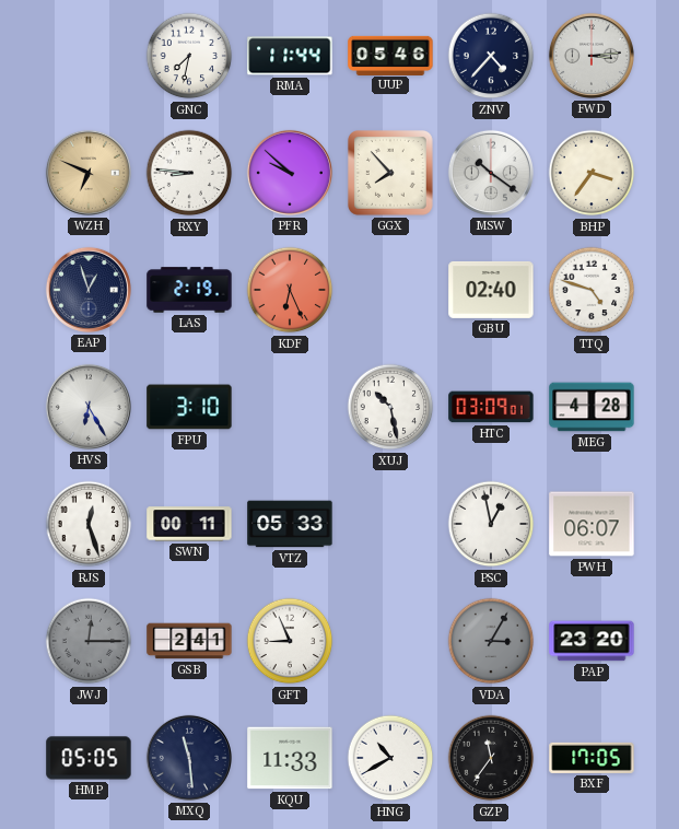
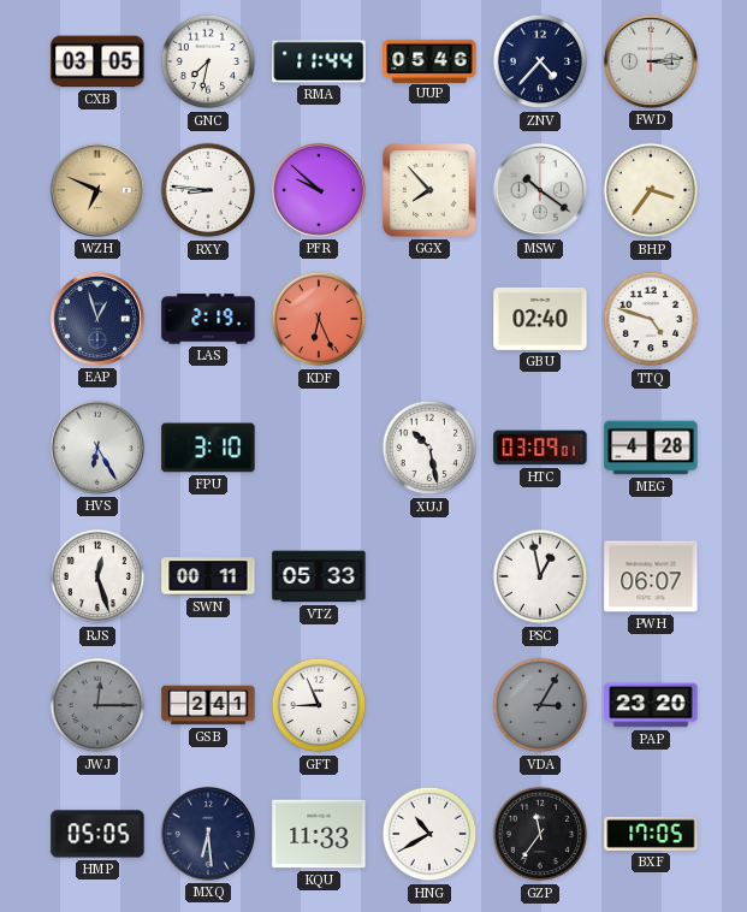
CXB: none -> 03:05 (97, 61)
MXQ: 11:29 -> 6:29 (208, 834)
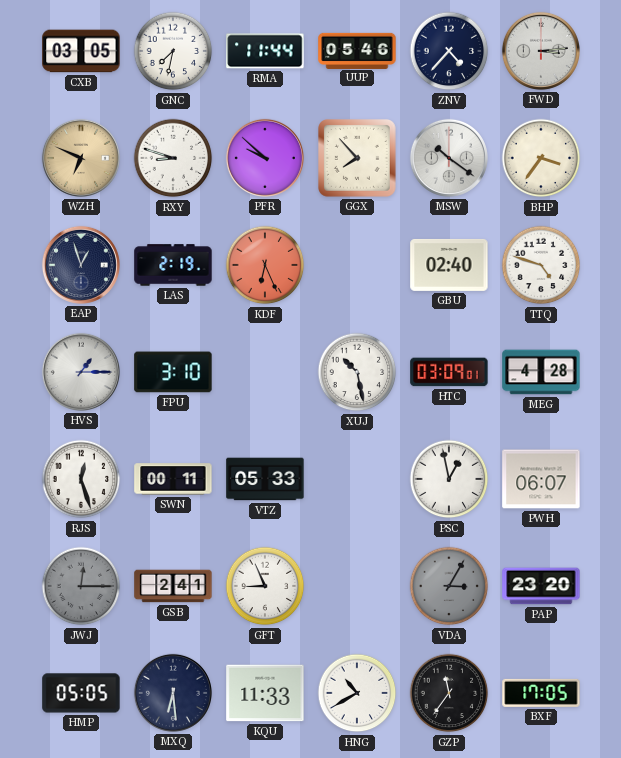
RXY: 8:46 -> 8:48 (173, 158)
HVS: 6:25 -> 1:15 (81, 372)
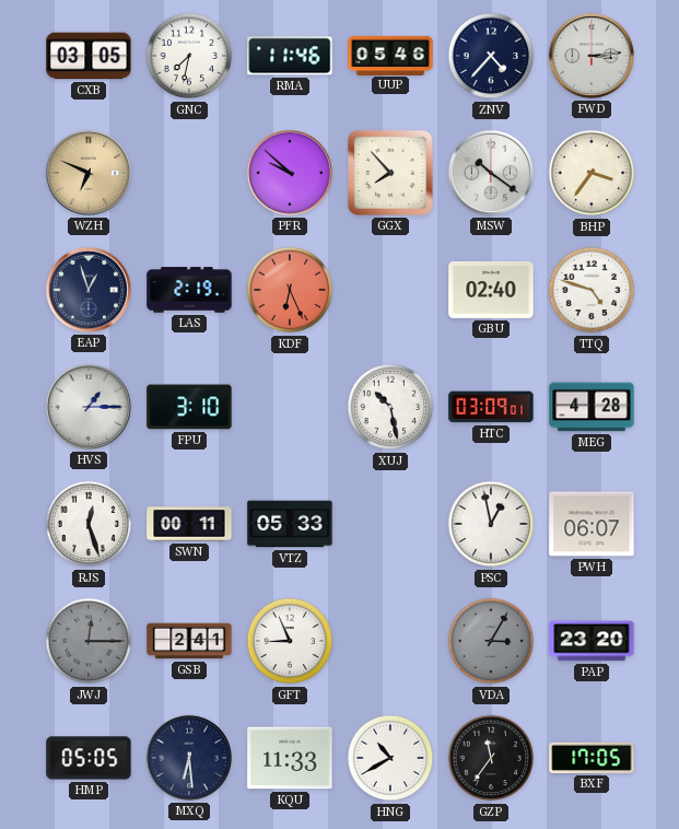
RMA: 11:44 -> 11:46 (290, 56)
RXY: 8:48 -> none (173, 158)
